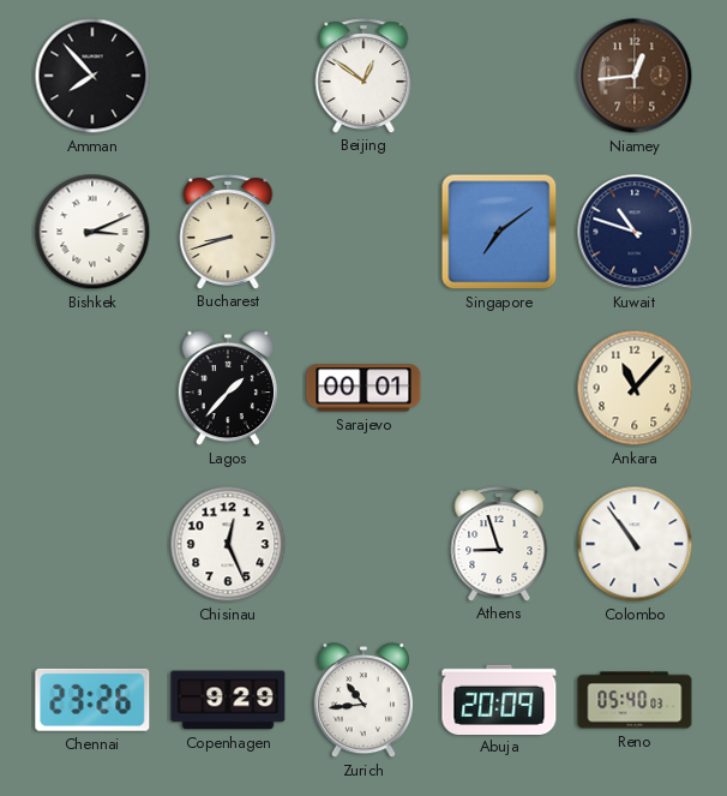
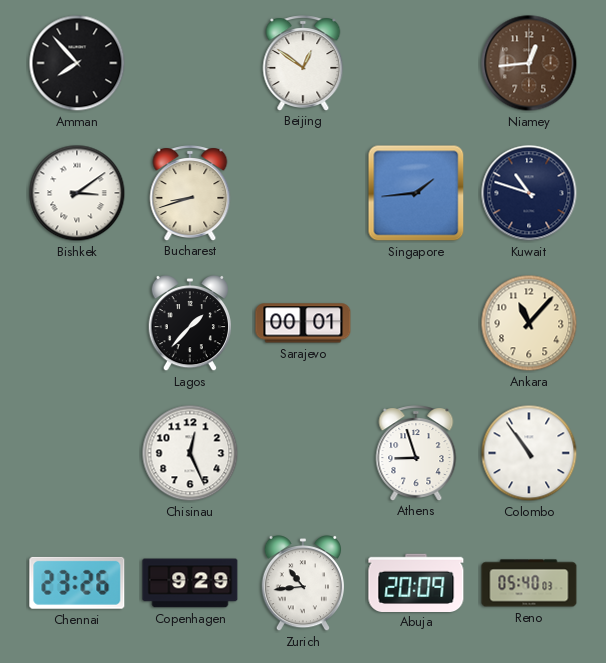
Bishkek: 3:11 -> 3:09 (77, 193)
Singapore: 7:09 -> 1:44 (416, 193)
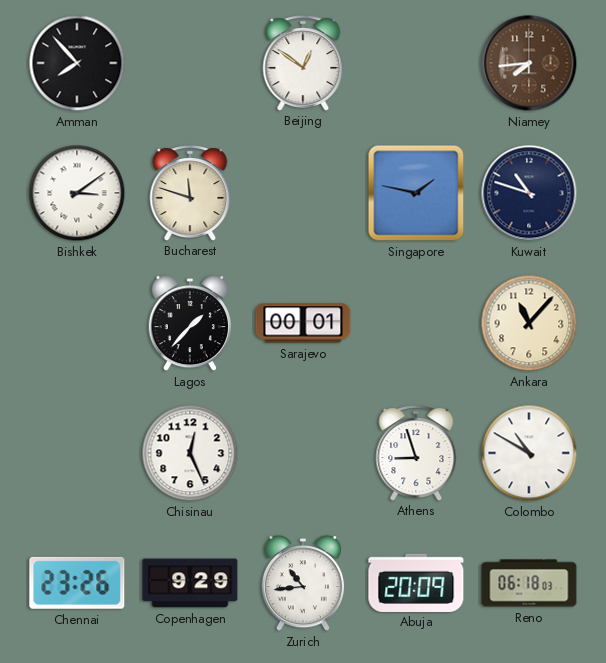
Niamey: 12:44 -> 7:44 (529, 63)
Bucharest: 8:42 -> 11:48 (190, 193)
Singapore: 1:44 -> 1:47 (416, 193)
Colombo: 10:54 -> 10:50 (529, 453)
Reno: 05:40 -> 06:18 (529, 583)
